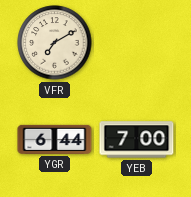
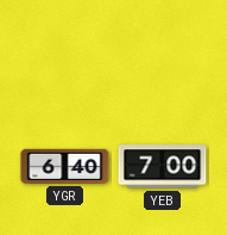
VFR: 7:10 -> none (55, 43)
YGR: 6:44 -> 6:40 (65, 166)
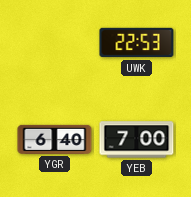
UWK: none -> 22:53 (137, 43)
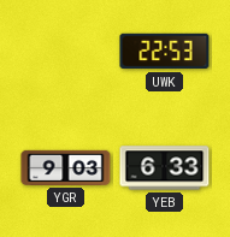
YGR: 6:40 -> 9:03 (66, 167)
YEB: 7:00 -> 6:33 (165, 168)
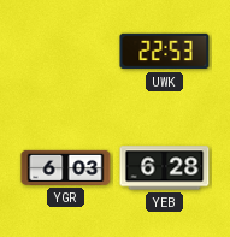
YGR: 9:03 -> 6:03 (66, 167)
YEB: 6:33 -> 6:28 (165, 168)
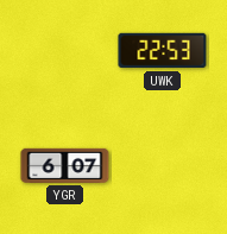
YGR: 6:03 -> 6:07 (65, 165)
YEB: 6:28 -> none (165, 168)
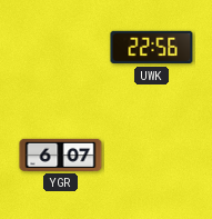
UWK: 22:53 -> 22:56 (152, 48)
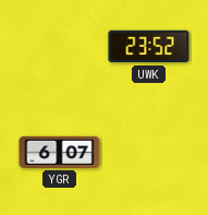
UWK: 22:56 -> 23:52 (149, 47)
